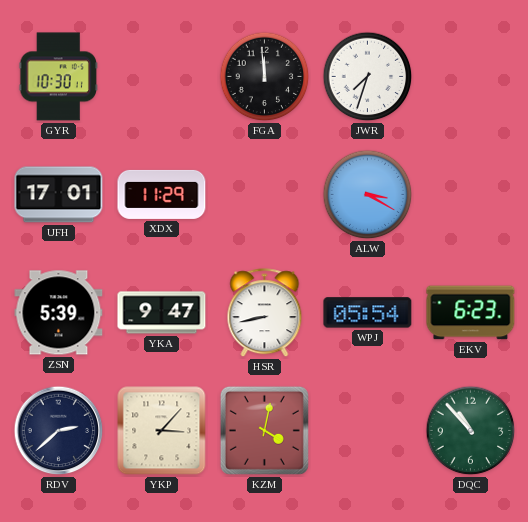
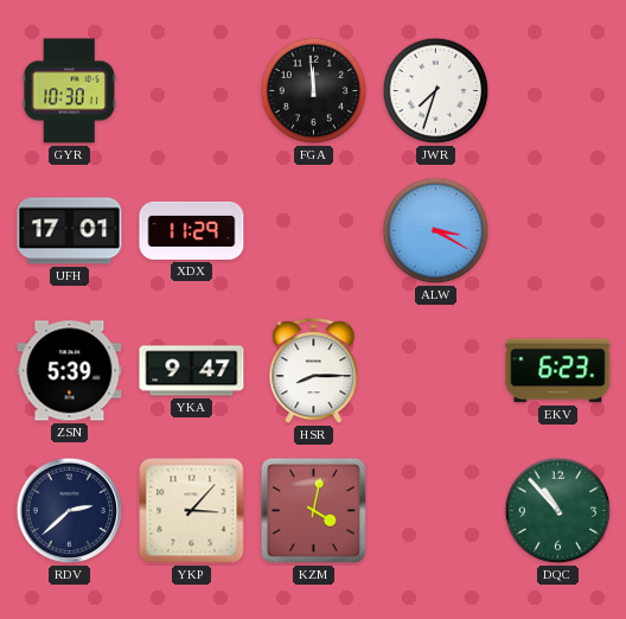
HSR: 8:43 -> 8:15 (314, 371)
WPJ: 05:54 -> none (368, 313)
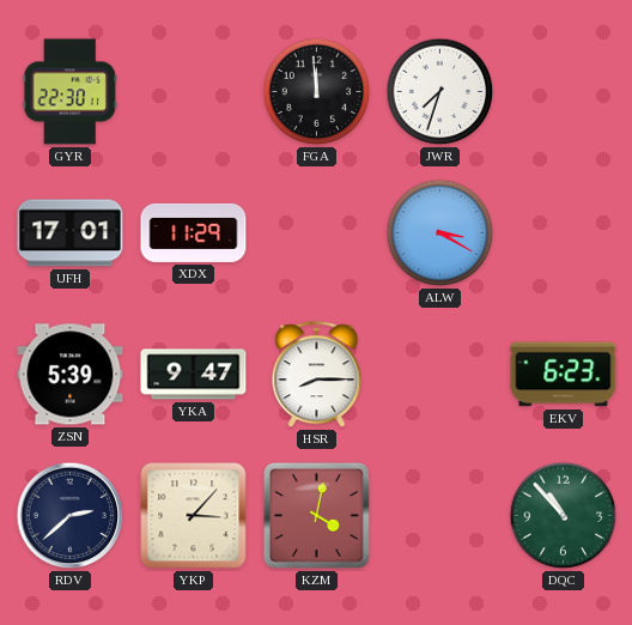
GYR: 10:30 -> 22:30 (69, 92)
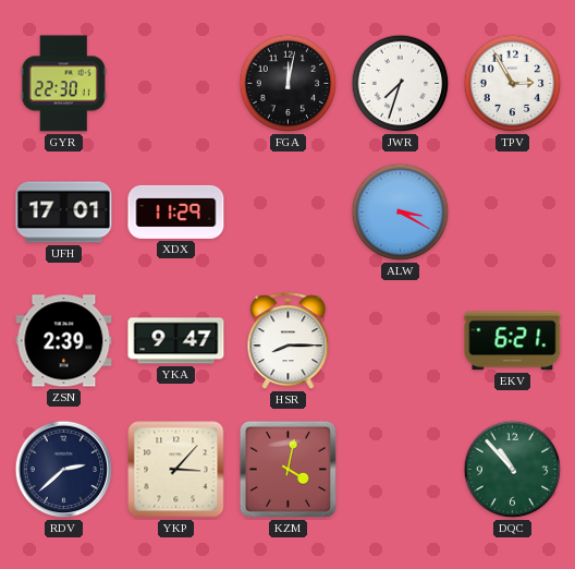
FGA: 11:59 -> 12:02 (289, 84)
TPV: none -> 2:55 (513, 84)
ZSN: 5:39 -> 2:39 (64, 341)
EKV: 6:23 -> 6:21 (513, 341)
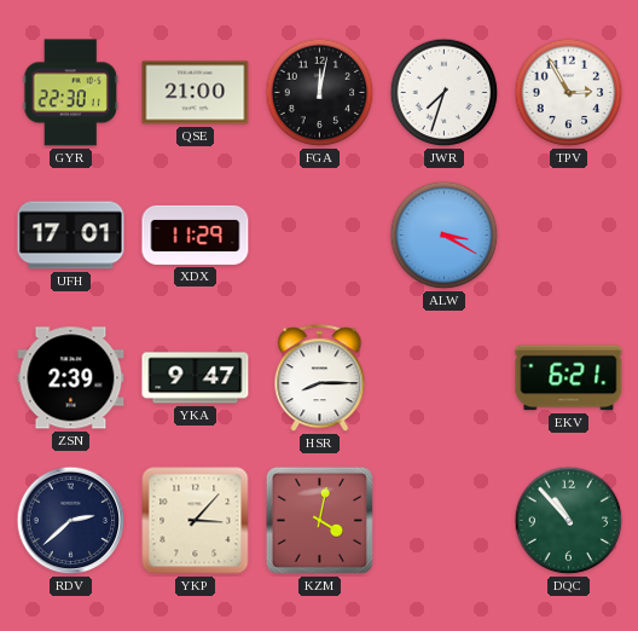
QSE: none -> 21:00 (196, 93)
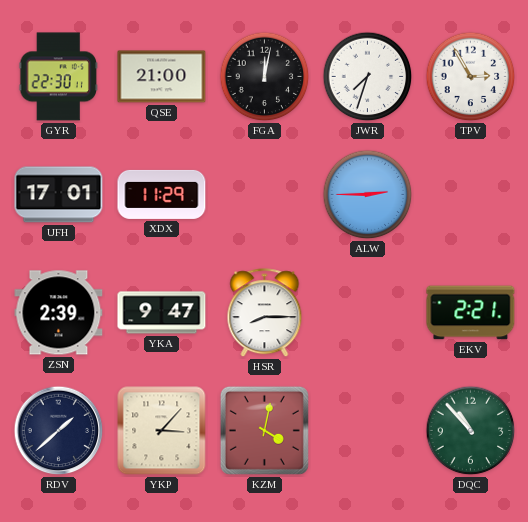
ALW: 3:20 -> 2:45 (368, 195)
EKV: 6:21 -> 2:21 (471, 313)
RDV: 2:38 -> 1:38 (59, 431)
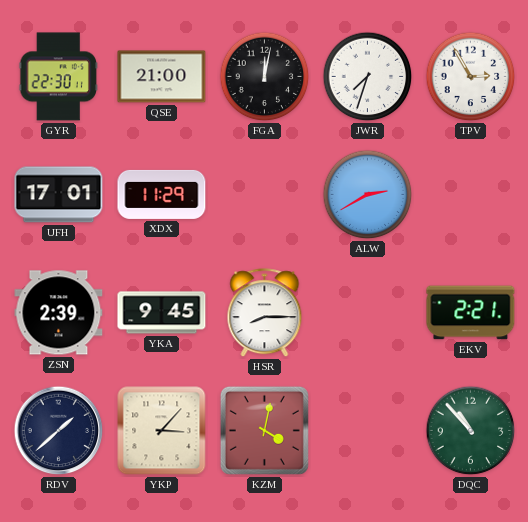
ALW: 2:45 -> 2:40 (368, 195)
YKA: 9:47 -> 9:45 (162, 313)
